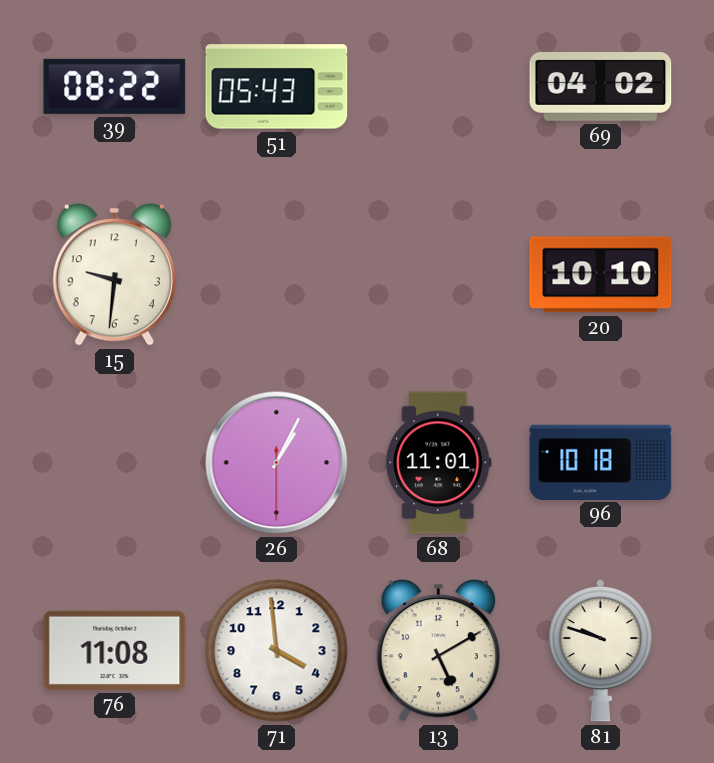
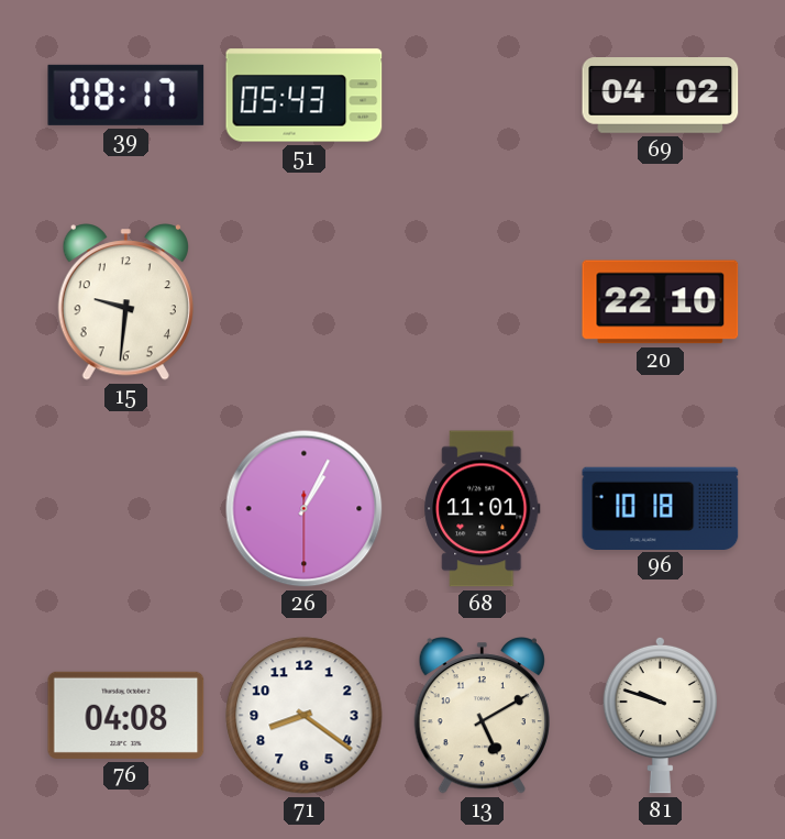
39: 08:22 -> 08:17 (126, 95)
20: 10:10 -> 22:10 (661, 302)
76: 11:08 -> 04:08 (126, 715)
71: 3:59 -> 8:21 (305, 716)
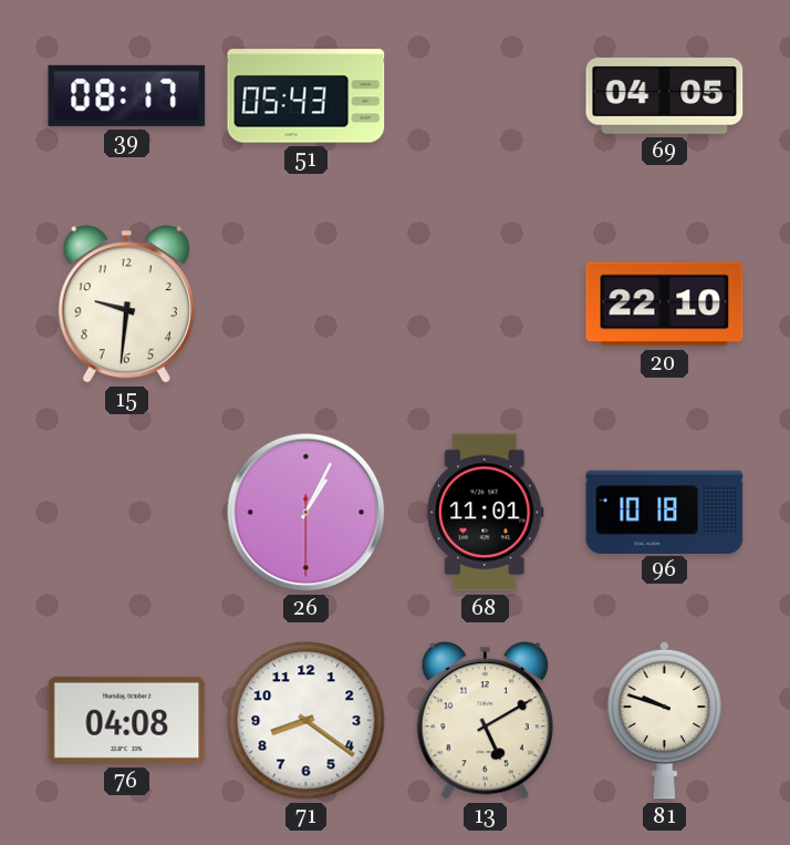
69: 04:02 -> 04:05 (665, 96)
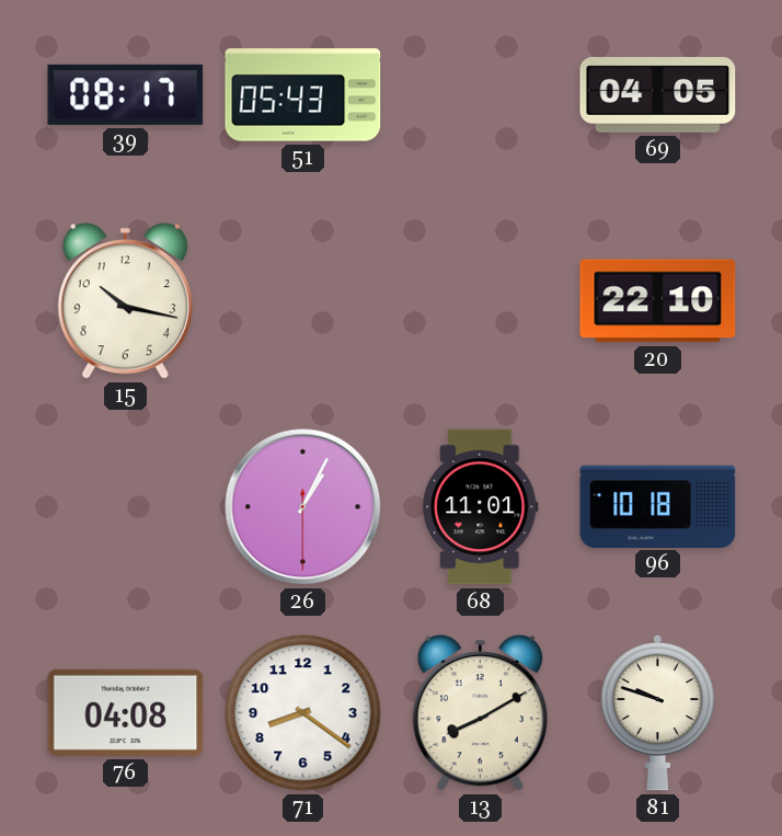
15: 9:31 -> 10:17 (125, 301)
13: 5:10 -> 8:10 (480, 713)
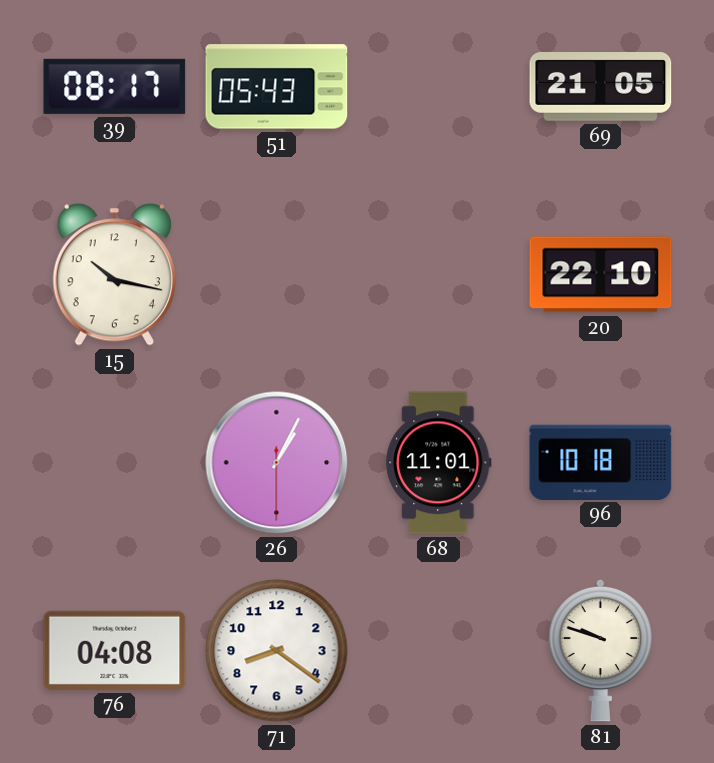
69: 04:05 -> 21:05 (601, 87)
13: 8:10 -> none (480, 713)
